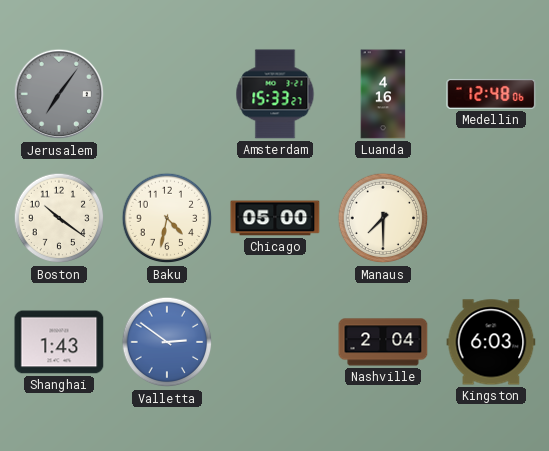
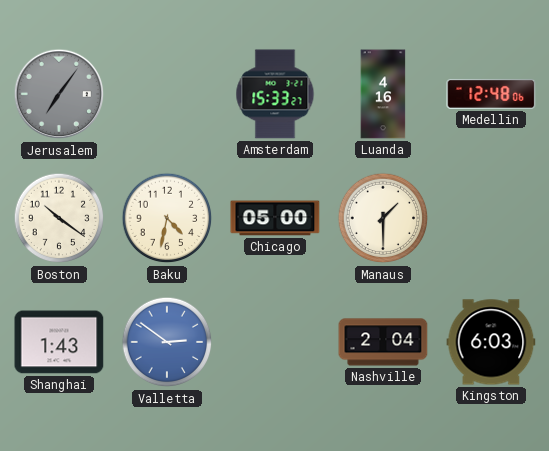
Manaus: 7:30 -> 1:30 (383, 218)
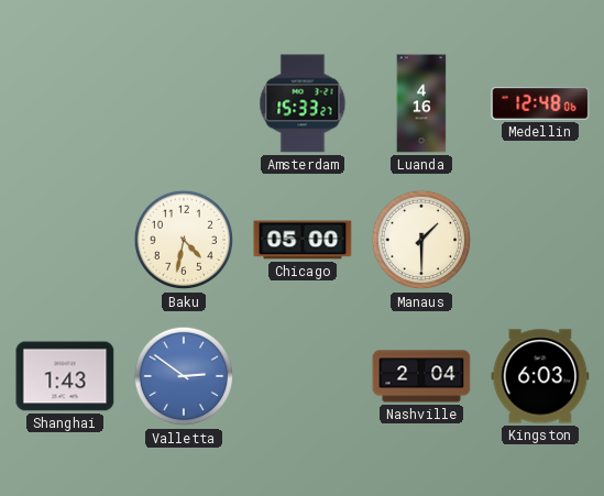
Jerusalem: 7:06 -> none (59, 94)
Boston: 10:21 -> none (59, 218)
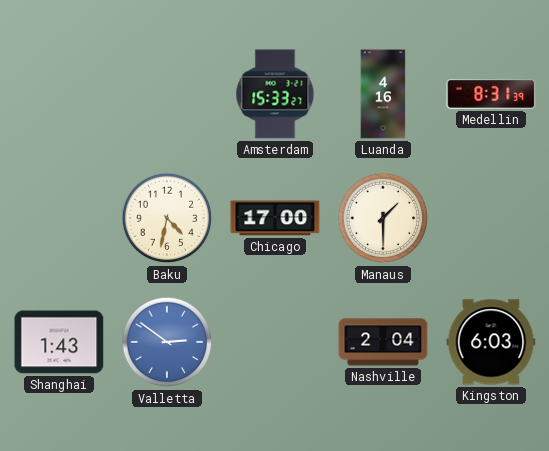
Medellin: 12:48 -> 8:31 (491, 94)
Chicago: 05:00 -> 17:00 (275, 218)
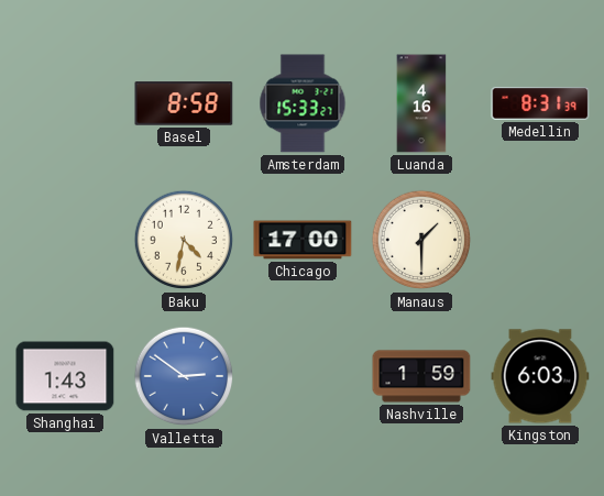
Basel: none -> 8:58 (184, 103)
Nashville: 2:04 -> 1:59 (421, 376)
